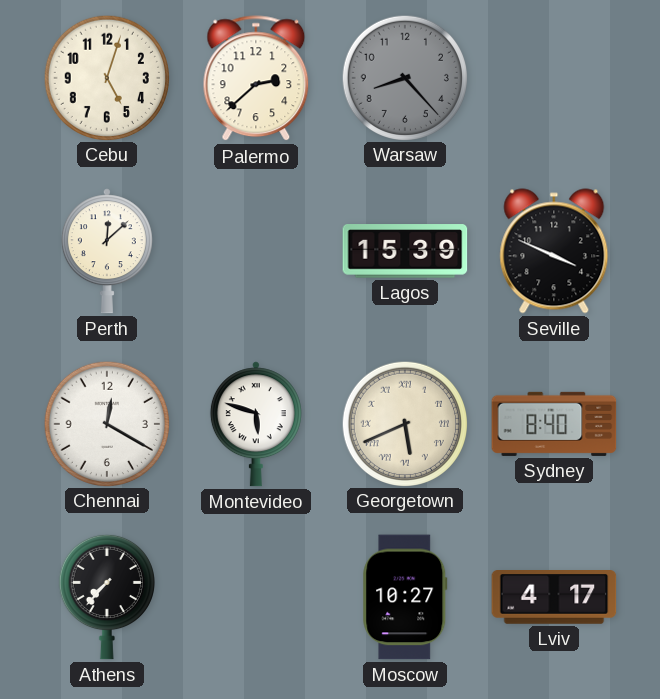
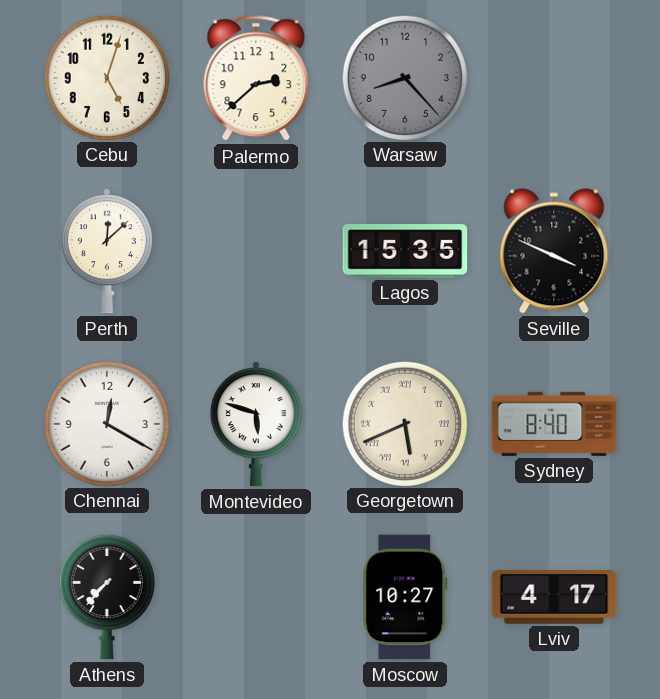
Lagos: 15:39 -> 15:35 (405, 251)
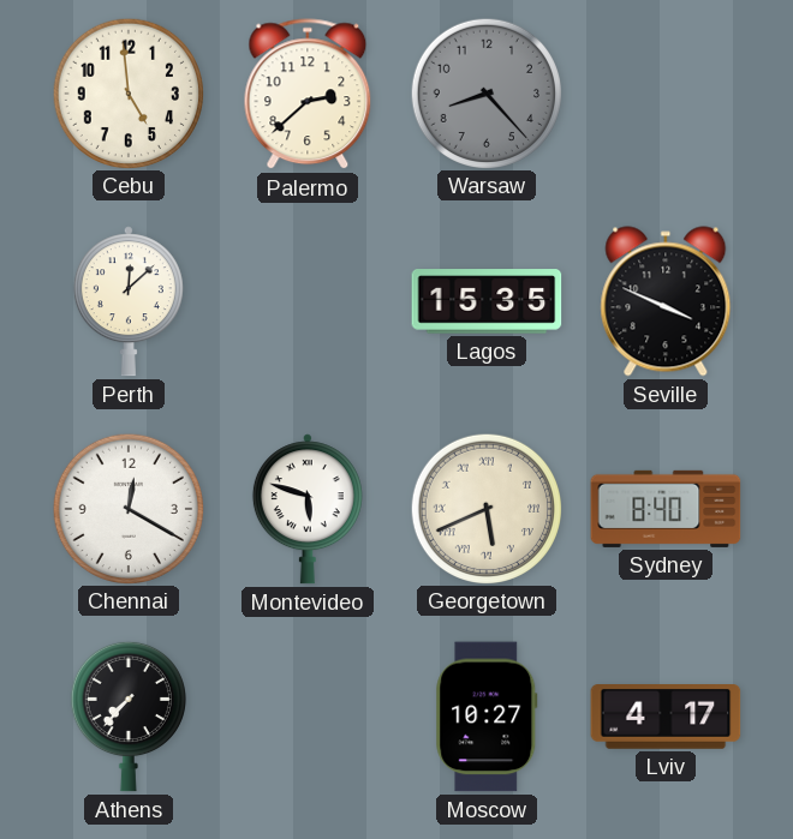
Cebu: 5:03 -> 4:59 (127, 92)
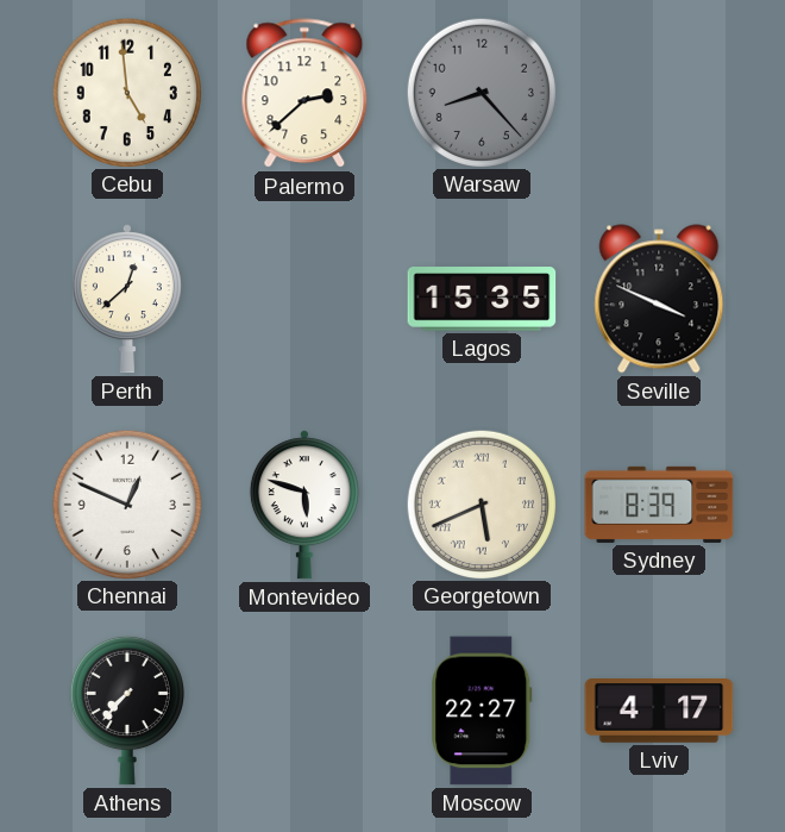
Perth: 12:08 -> 12:38 (127, 299)
Chennai: 12:20 -> 12:49 (126, 503)
Sydney: 8:40 -> 8:39 (659, 505)
Moscow: 10:27 -> 22:27 (482, 711)
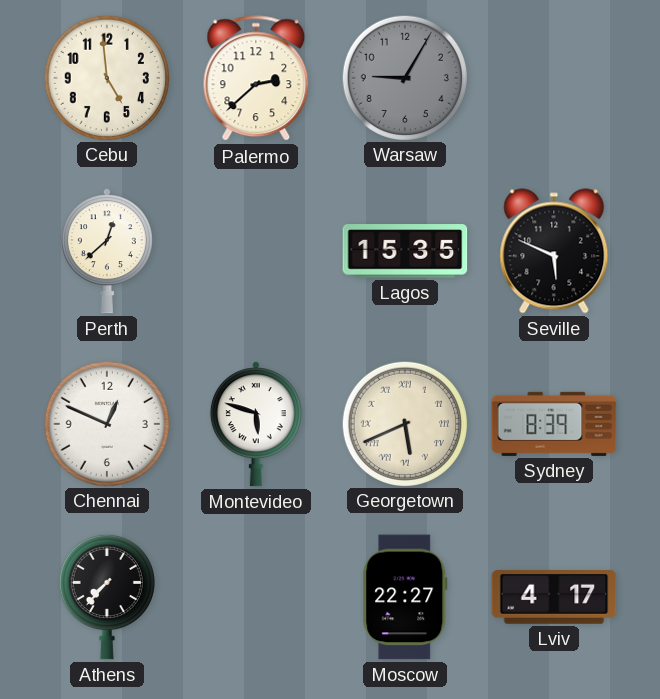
Warsaw: 8:23 -> 9:05 (404, 77)
Seville: 3:49 -> 5:49 (554, 251)
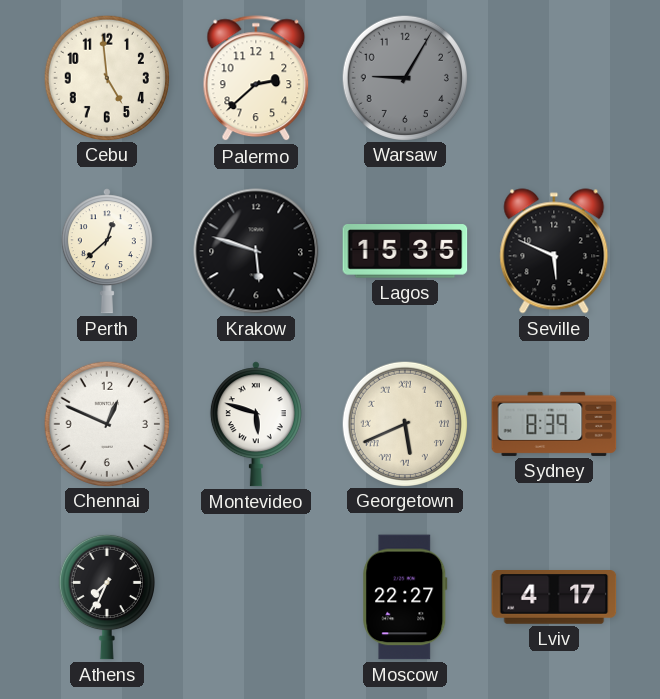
Krakow: none -> 5:48 (256, 251)
Athens: 7:37 -> 7:34 (107, 597)
